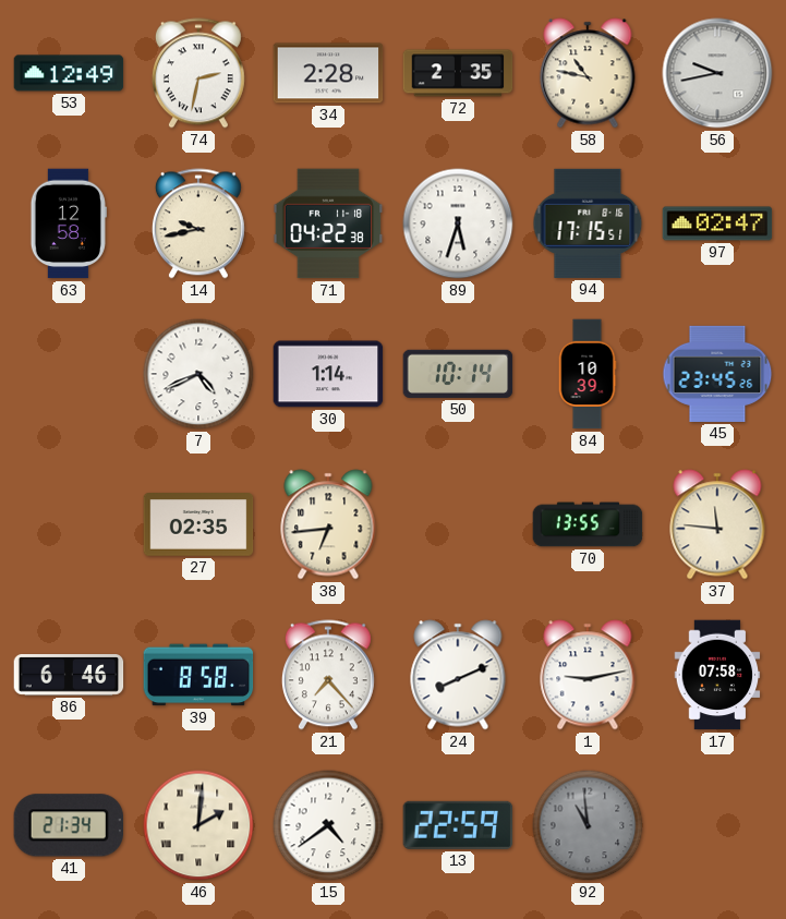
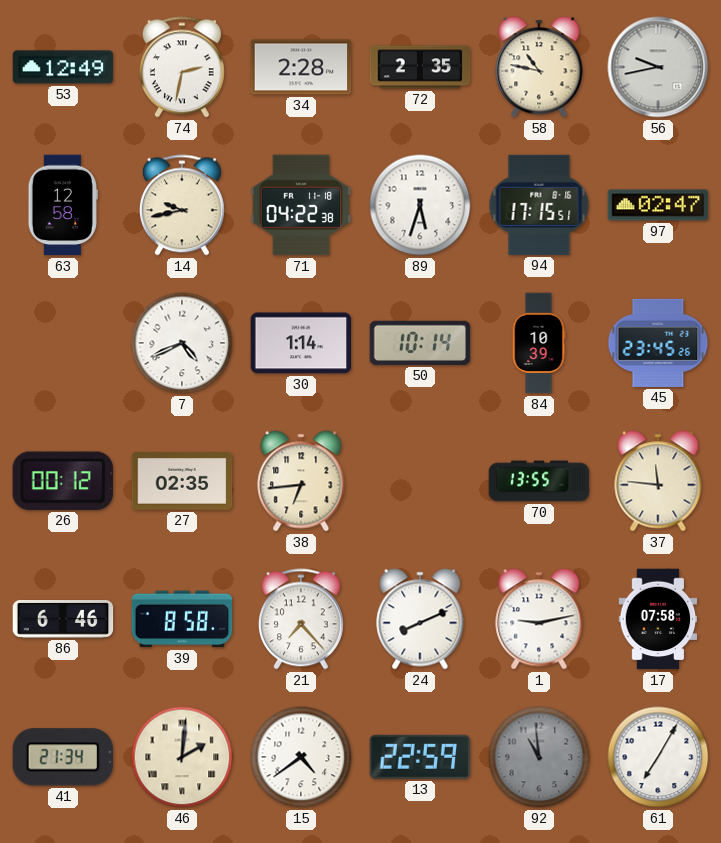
26: none -> 00:12 (63, 481)
61: none -> 7:05 (658, 757)
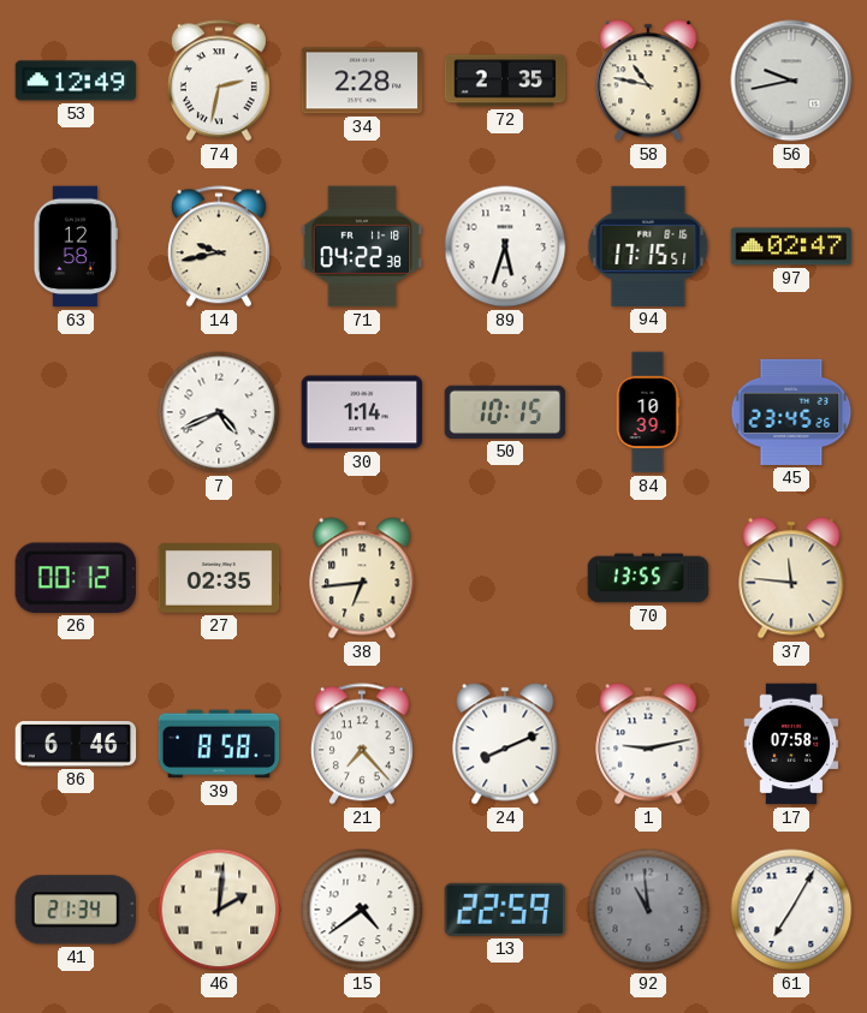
50: 10:14 -> 10:15 (505, 412)
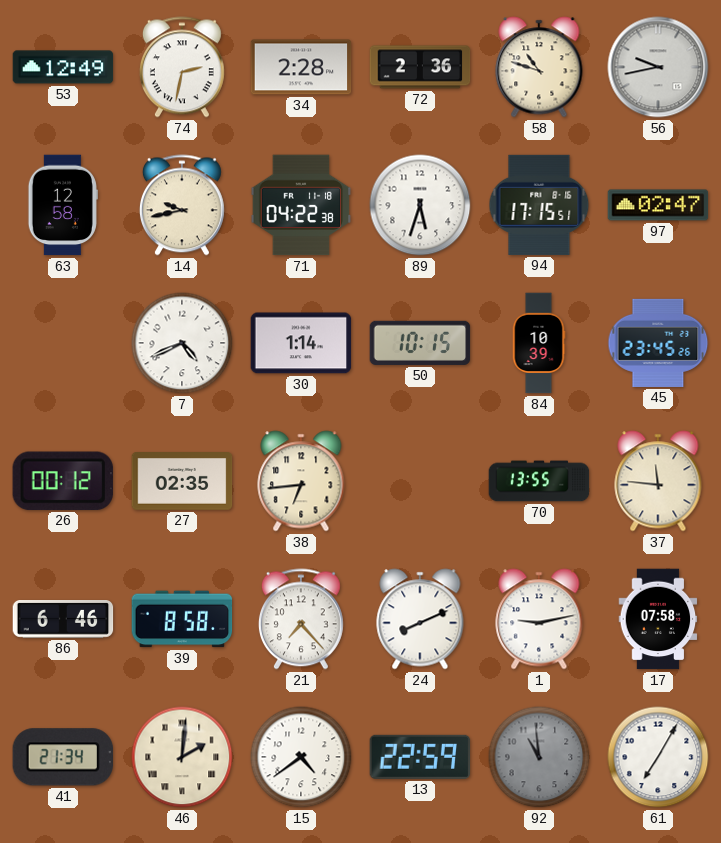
72: 2:35 -> 2:36 (420, 67)
58: 10:47 -> 10:48 (539, 67)
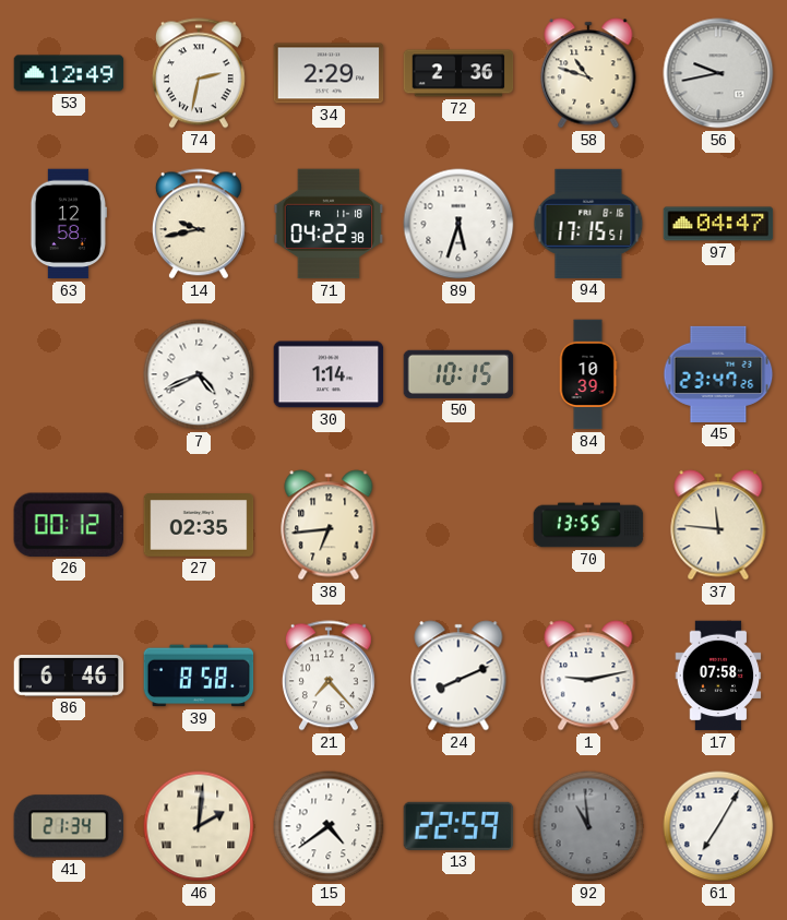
34: 2:28 -> 2:29 (329, 73)
97: 02:47 -> 04:47 (718, 224)
45: 23:45 -> 23:47 (718, 374)
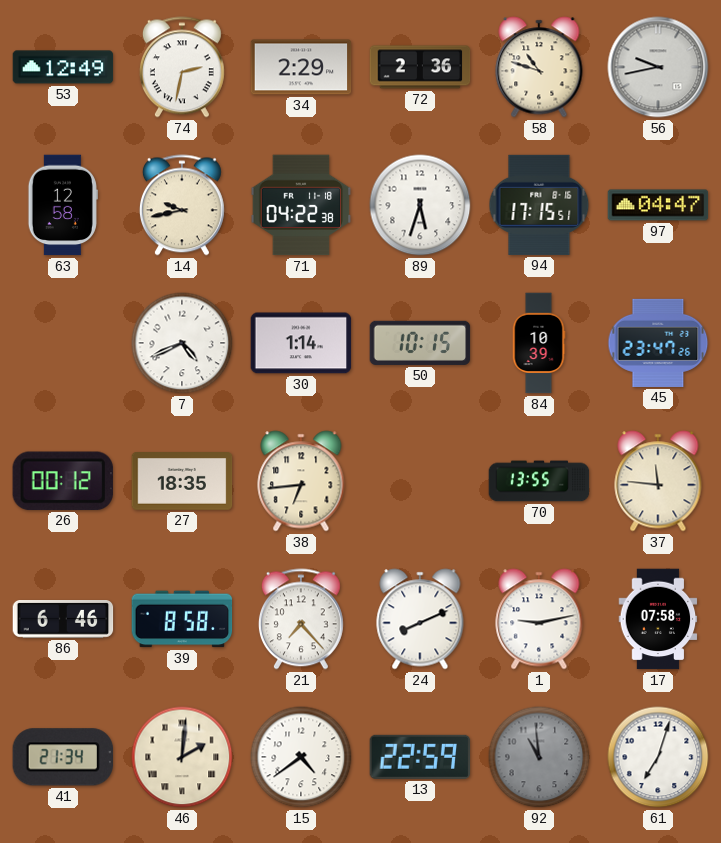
27: 02:35 -> 18:35 (182, 482)
61: 7:05 -> 7:03 (658, 757)
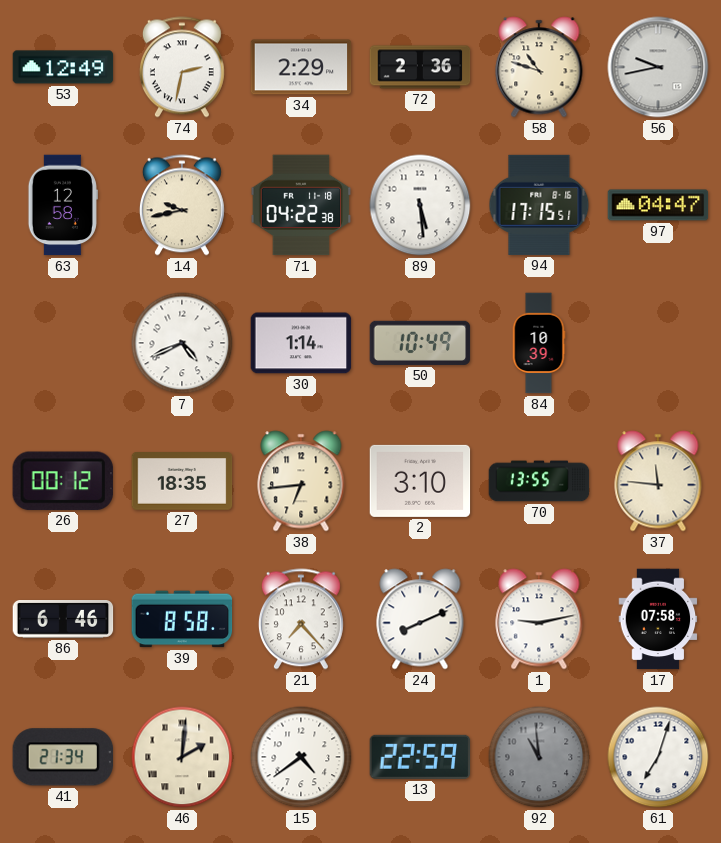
89: 5:33 -> 5:29 (420, 205)
50: 10:15 -> 10:49 (420, 343)
45: 23:47 -> none (658, 343)
2: none -> 3:10 (420, 481)
